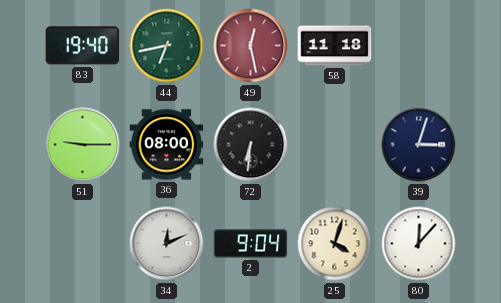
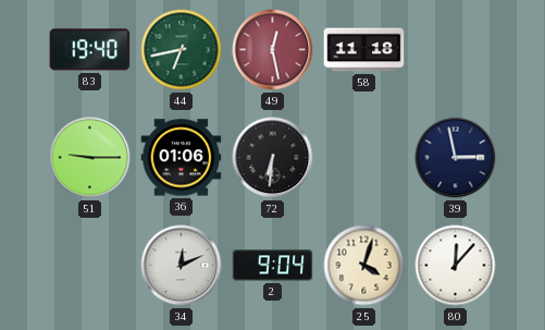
36: 08:00 -> 01:06 (182, 158)
39: 3:03 -> 2:58 (456, 158)
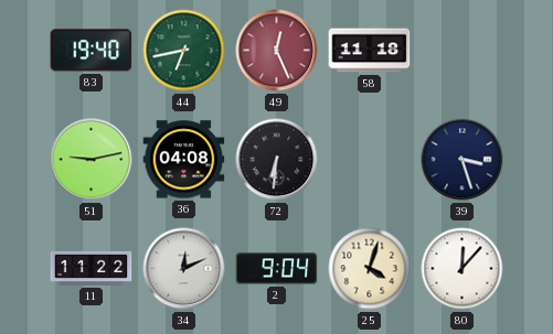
49: 12:28 -> 12:26 (277, 51)
51: 9:15 -> 9:13 (92, 160)
36: 01:06 -> 04:08 (184, 160)
39: 2:58 -> 3:27 (462, 160)
11: none -> 11:22 (92, 268)
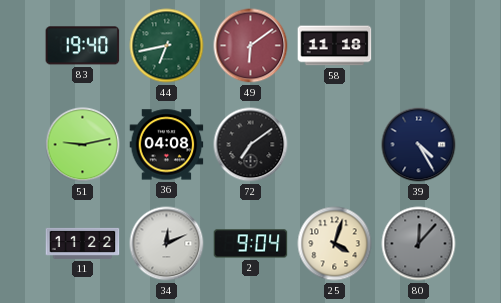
49: 12:26 -> 6:09 (251, 46)
72: 6:31 -> 7:09 (251, 145)
39: 3:27 -> 4:25 (419, 145)
80 dial: white -> grey (419, 244)
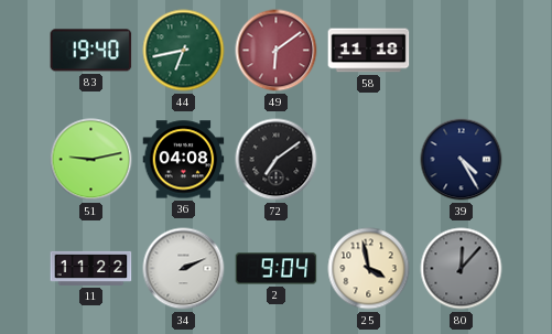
34: 12:11 -> 2:11 (184, 269)
25: 4:03 -> 3:58 (369, 269)
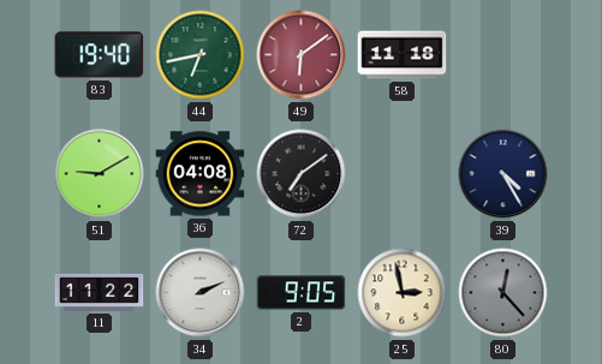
51: 9:13 -> 9:10 (100, 174)
2: 9:04 -> 9:05 (302, 293)
25: 3:58 -> 2:58 (403, 293)
80: 12:07 -> 12:23 (503, 293)
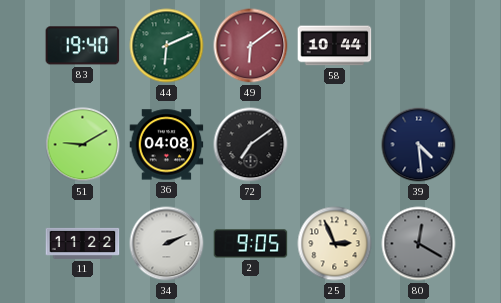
44: 6:43 -> 6:11 (167, 46)
58: 11:18 -> 10:44 (335, 46)
39: 4:25 -> 4:29 (419, 145)
25: 2:58 -> 2:56 (335, 244)
80: 12:23 -> 12:20 (419, 244)
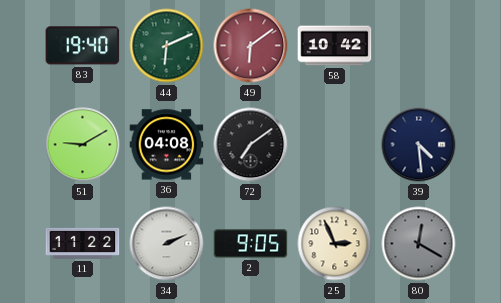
58: 10:44 -> 10:42 (335, 46)
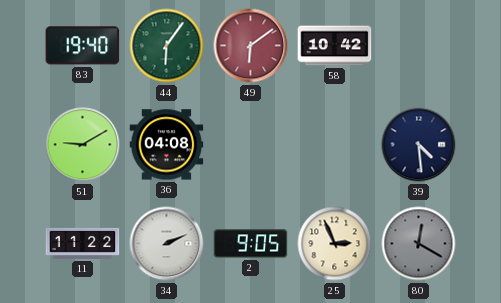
44: 6:11 -> 6:06 (167, 46)
72: 7:09 -> none (251, 145)
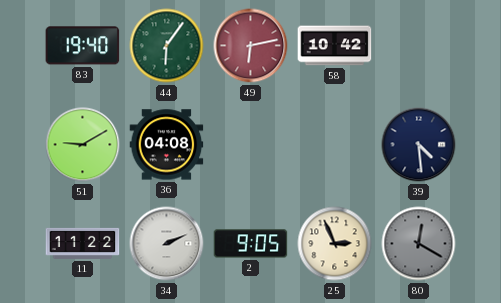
49: 6:09 -> 6:13 (251, 46)
